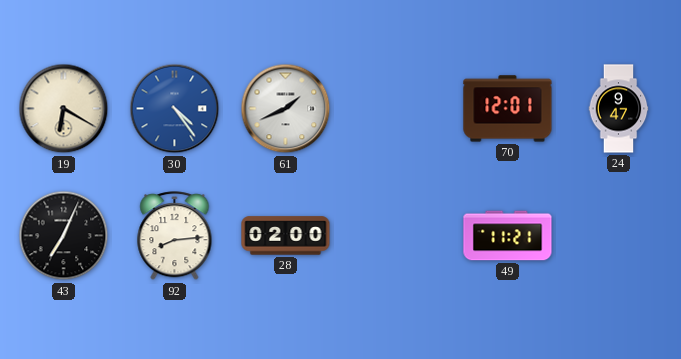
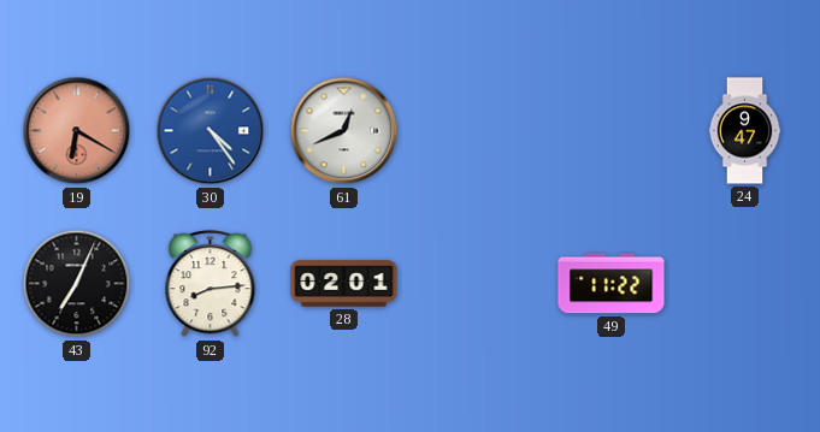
19 dial: cream -> salmon (77, 131)
61: 1:41 -> 12:41 (344, 131)
70: 12:01 -> none (508, 109)
28: 02:00 -> 02:01 (344, 284)
49: 11:21 -> 11:22 (612, 284)
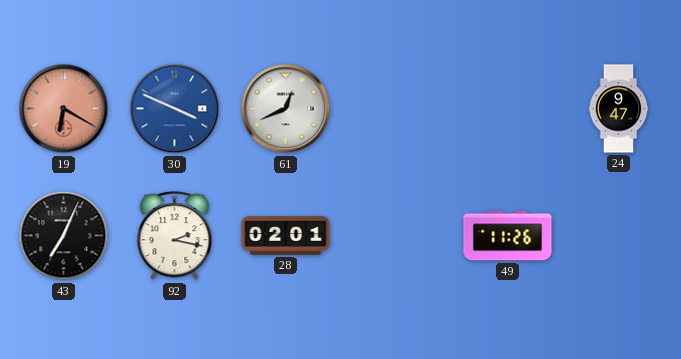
30: 4:24 -> 3:49 (175, 109)
92: 8:14 -> 2:17 (175, 236)
49: 11:22 -> 11:26 (508, 236)
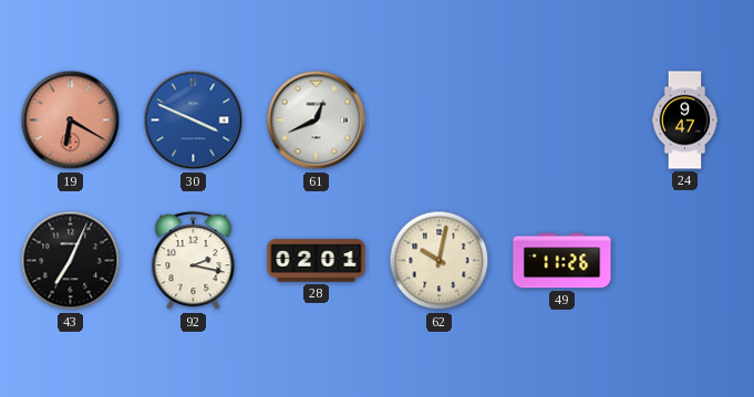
62: none -> 10:02 (440, 261)
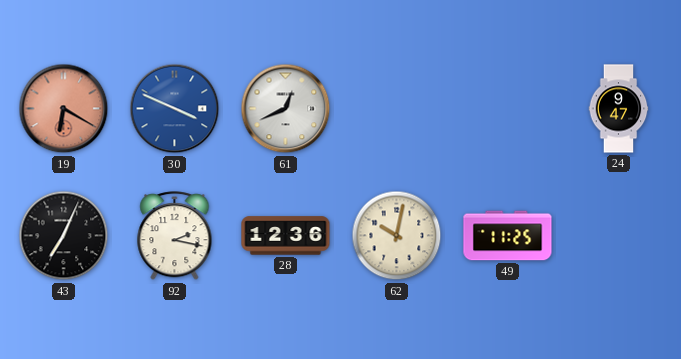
28: 02:01 -> 12:36 (286, 236)
49: 11:26 -> 11:25 (508, 236)
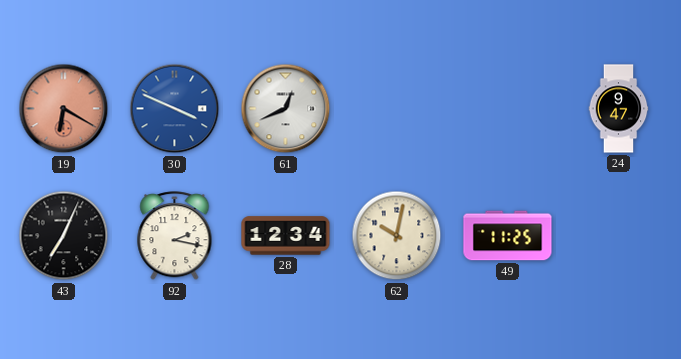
28: 12:36 -> 12:34 (286, 236)
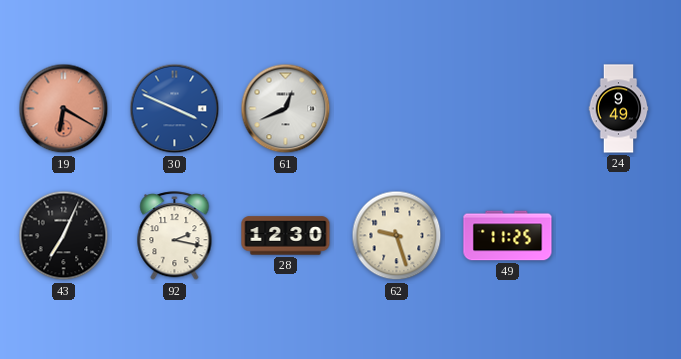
24: 9:47 -> 9:49 (619, 109)
28: 12:34 -> 12:30 (286, 236)
62: 10:02 -> 9:27 (397, 236)
